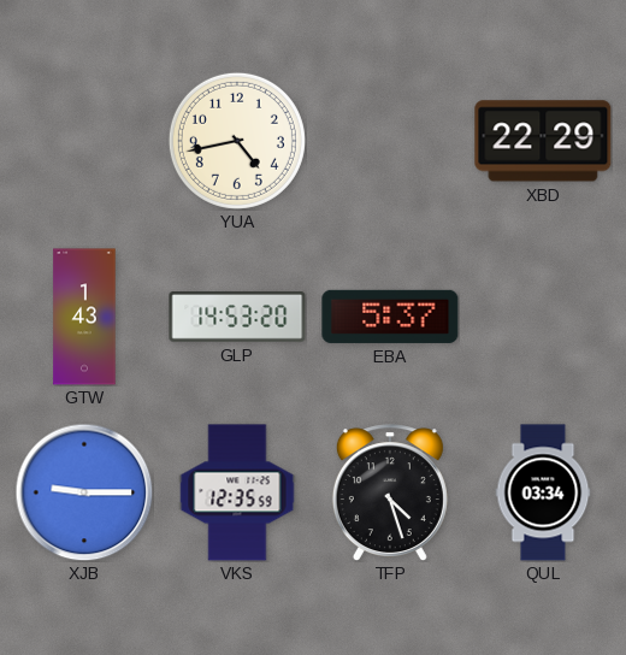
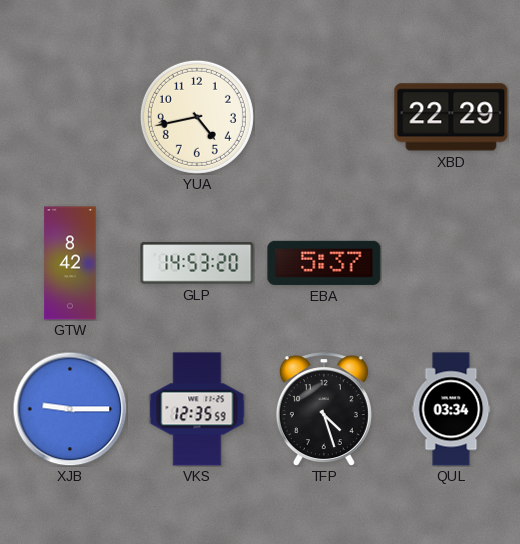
GTW: 1:43 -> 8:42 (70, 263)
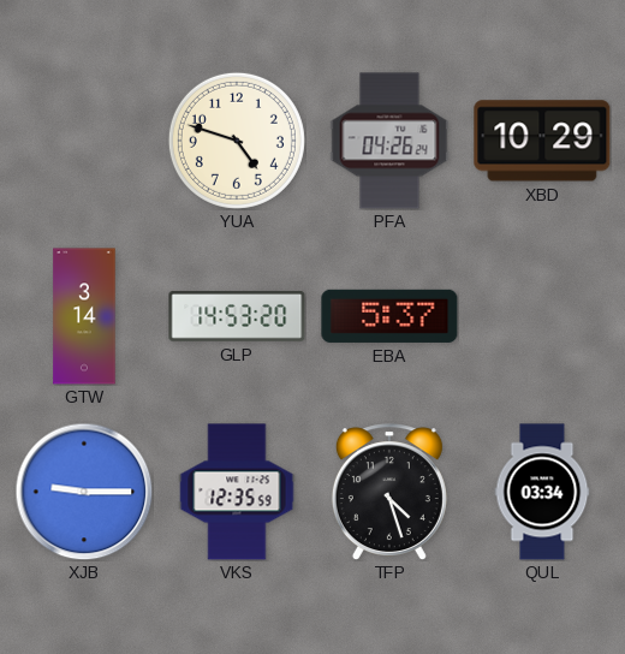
YUA: 4:43 -> 4:48 (237, 141)
PFA: none -> 04:26 (389, 141)
XBD: 22:29 -> 10:29 (542, 141)
GTW: 8:42 -> 3:14 (84, 316)
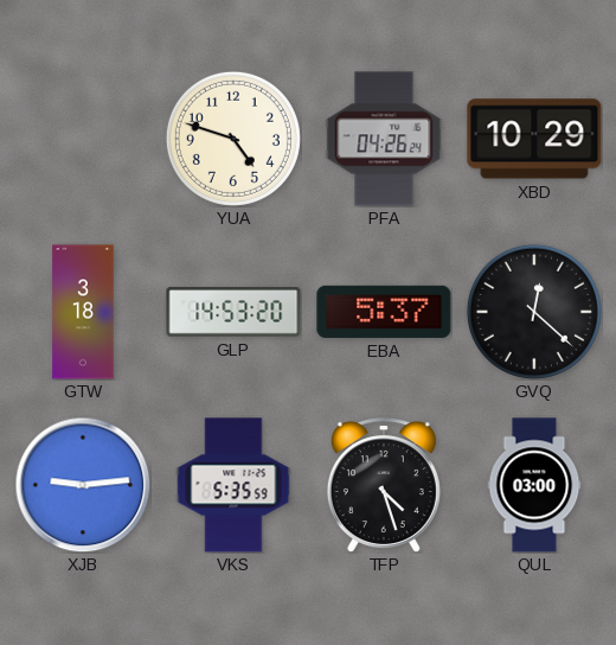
GTW: 3:14 -> 3:18 (83, 312)
GVQ: none -> 12:22 (534, 312)
XJB: 9:15 -> 9:14 (83, 485)
VKS: 12:35 -> 5:35 (233, 485)
QUL: 03:34 -> 03:00 (534, 485)
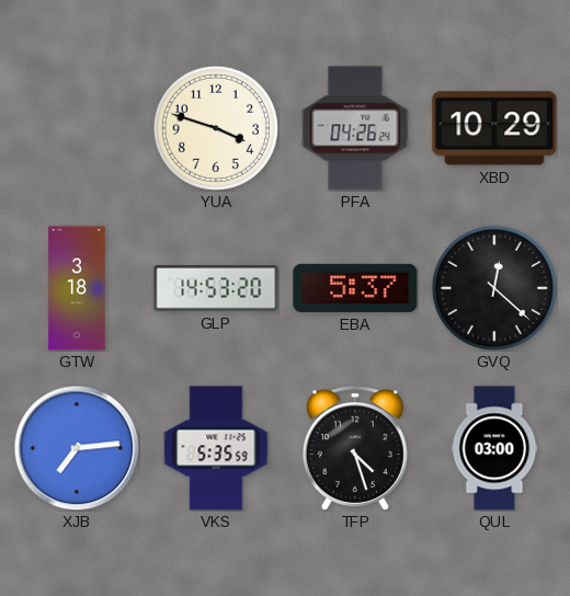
YUA: 4:48 -> 3:48 (216, 128)
XJB: 9:14 -> 7:14 (77, 448)
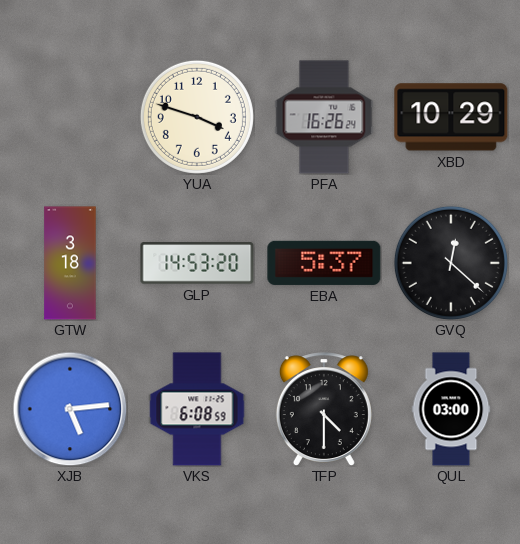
PFA: 04:26 -> 16:26 (324, 117)
XJB: 7:14 -> 5:14 (70, 409)
VKS: 5:35 -> 6:08 (197, 409)
TFP: 4:27 -> 4:30 (324, 409)
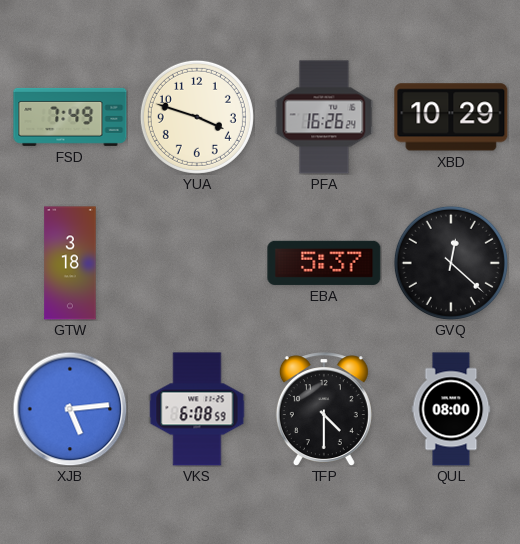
FSD: none -> 7:49 (70, 117)
GLP: 14:53 -> none (197, 263)
QUL: 03:00 -> 08:00 (451, 409)
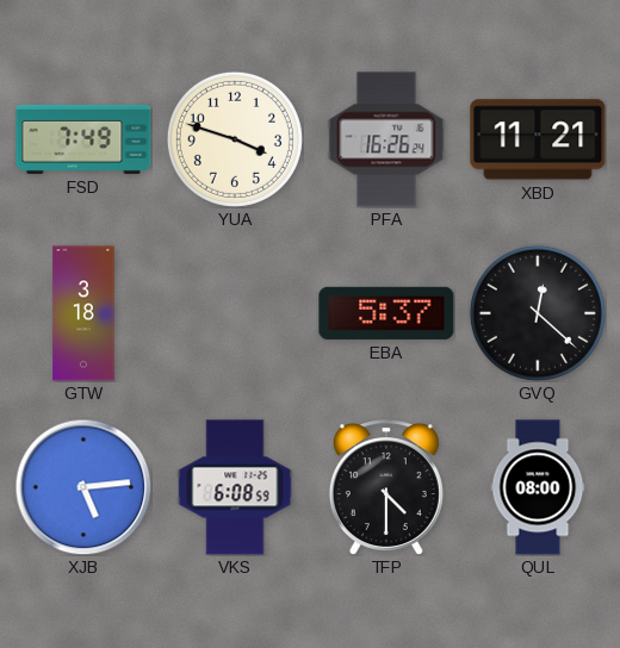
XBD: 10:29 -> 11:21 (538, 139)
